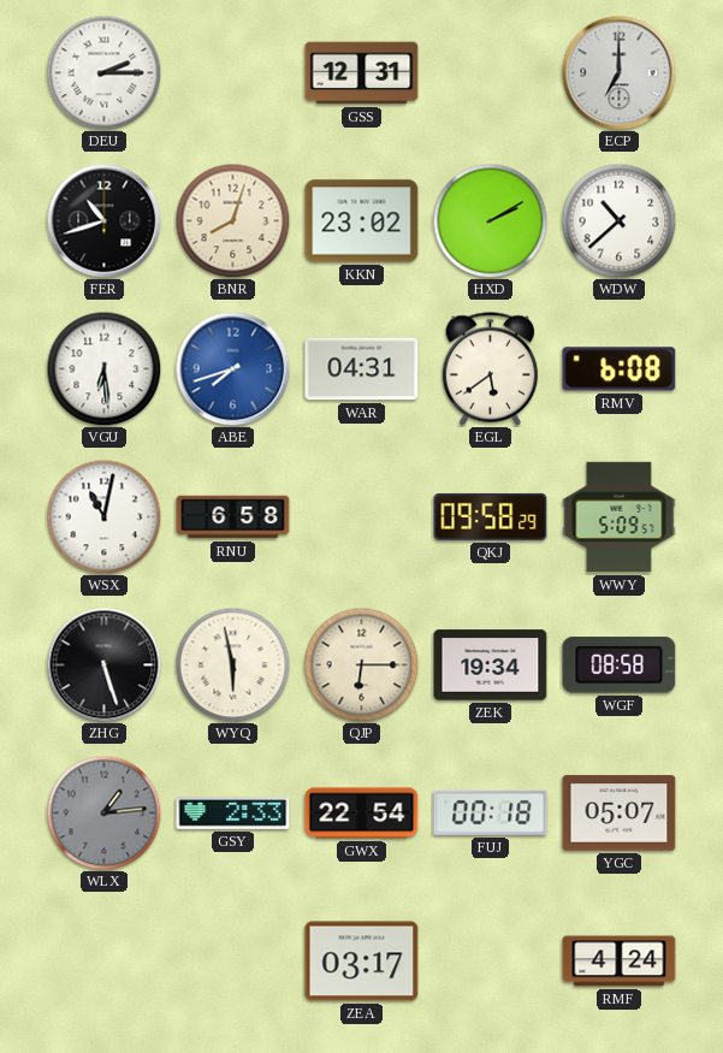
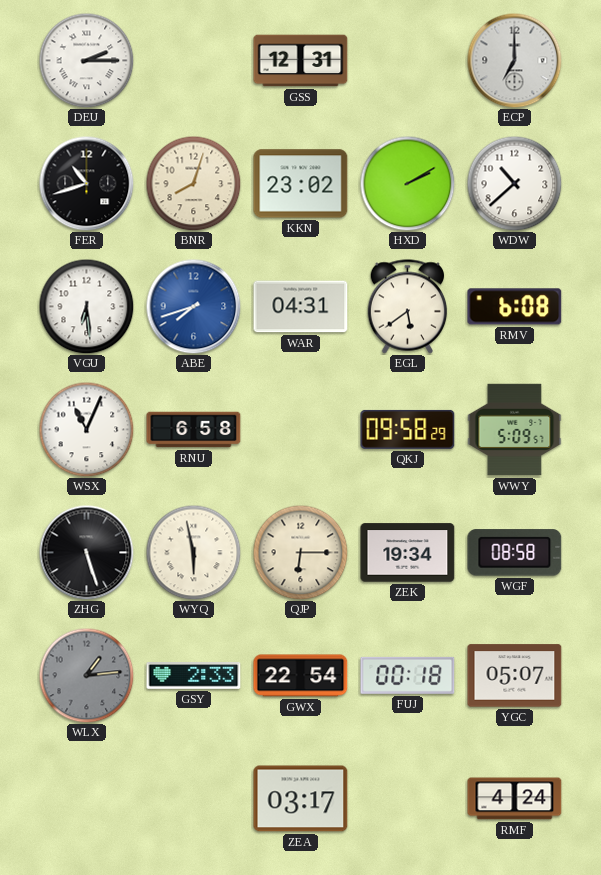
WSX: 11:02 -> 11:04 (86, 429)
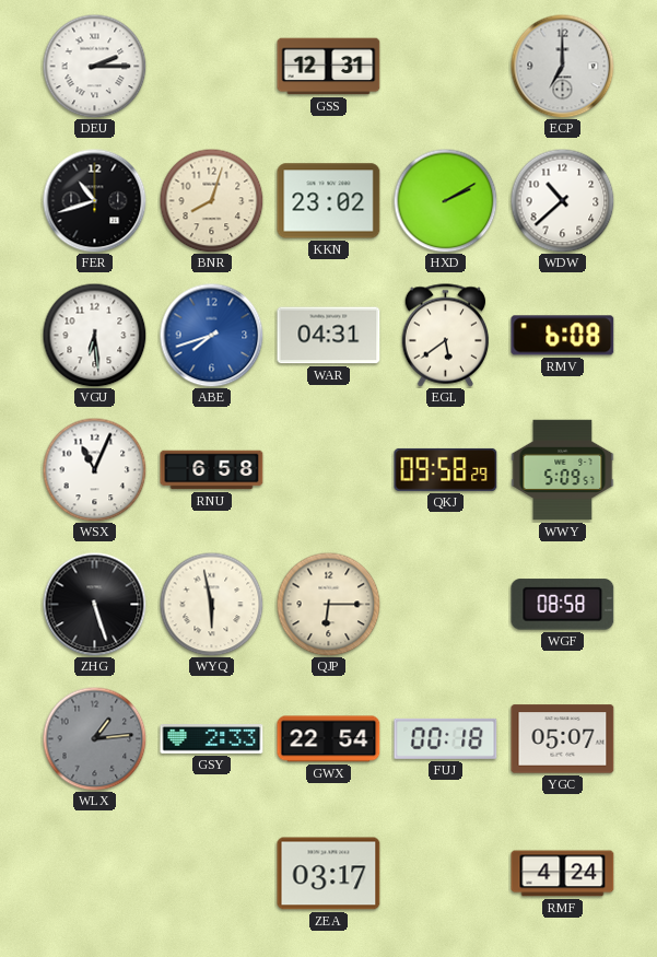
ZEK: 19:34 -> none (408, 553)
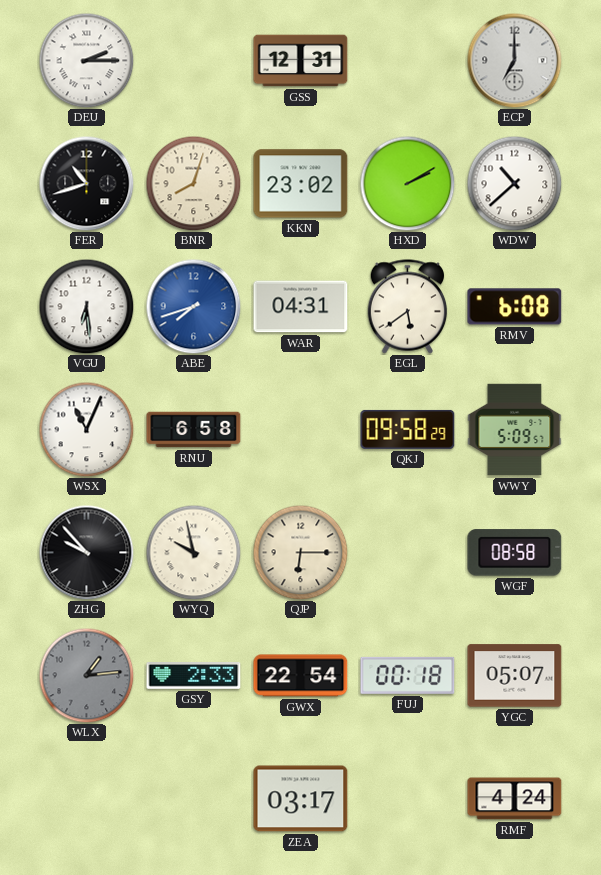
ZHG: 5:27 -> 9:53 (86, 552)
WYQ: 5:58 -> 9:58 (193, 552)
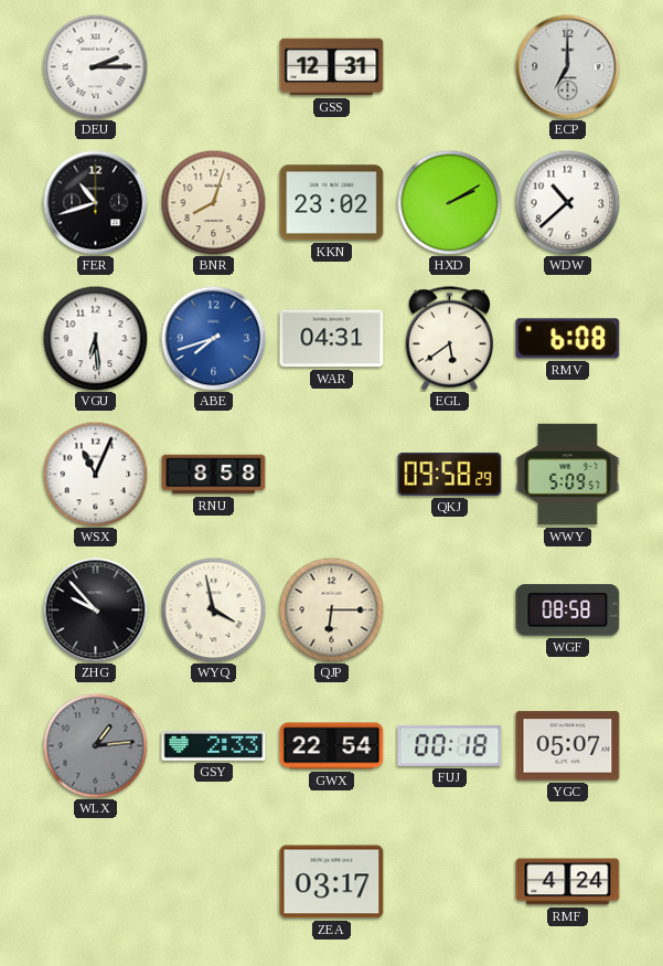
RNU: 6:58 -> 8:58 (214, 475)
WYQ: 9:58 -> 3:58 (213, 609)
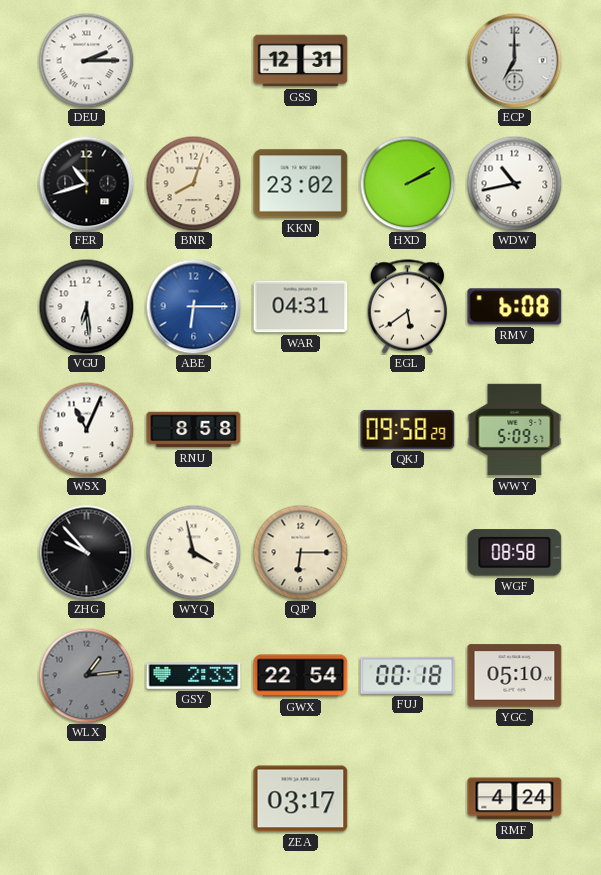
WDW: 10:38 -> 10:43 (514, 183)
ABE: 7:42 -> 6:15 (193, 306)
YGC: 05:07 -> 05:10 (515, 676)
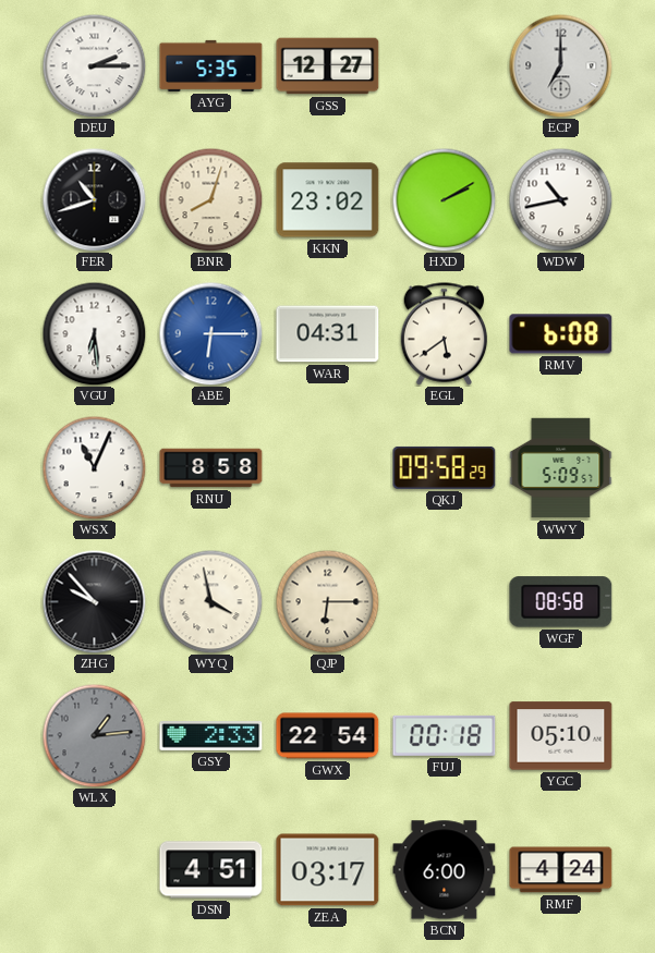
AYG: none -> 5:35 (211, 65)
GSS: 12:31 -> 12:27 (328, 66)
DSN: none -> 4:51 (211, 870)
BCN: none -> 6:00 (445, 870)
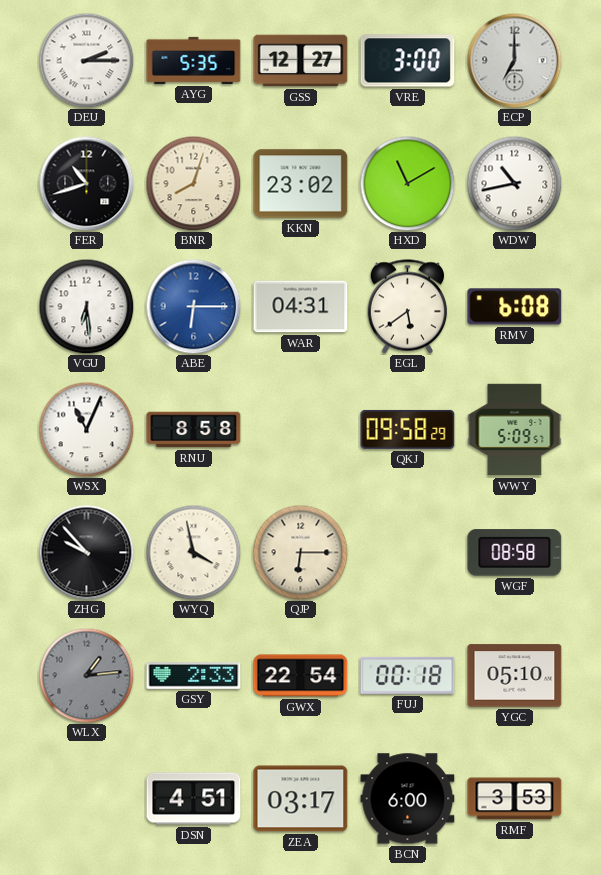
VRE: none -> 3:00 (408, 61)
HXD: 2:10 -> 11:10 (407, 183)
RMF: 4:24 -> 3:53 (515, 799)
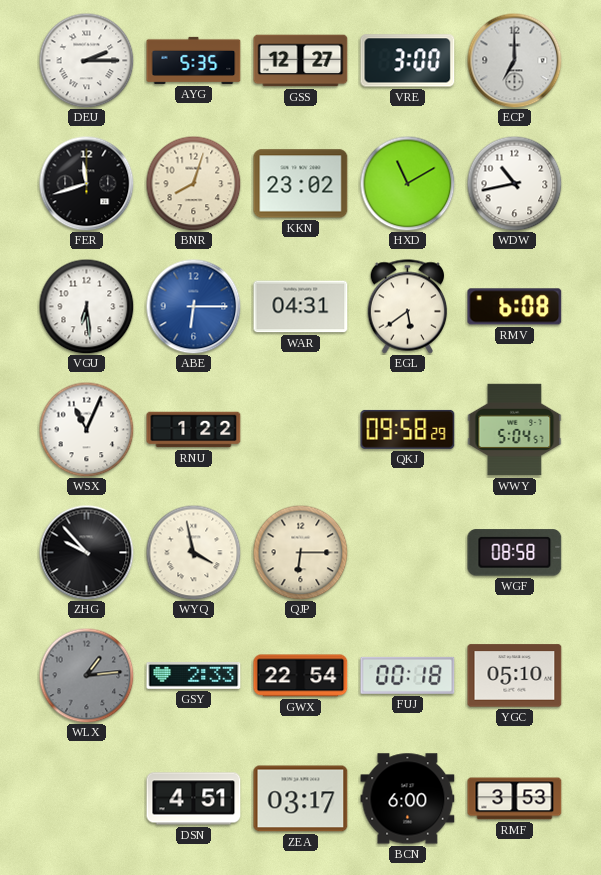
FER: 10:42 -> 11:42 (86, 183)
RNU: 8:58 -> 1:22 (194, 430)
WWY: 5:09 -> 5:04 (515, 430)
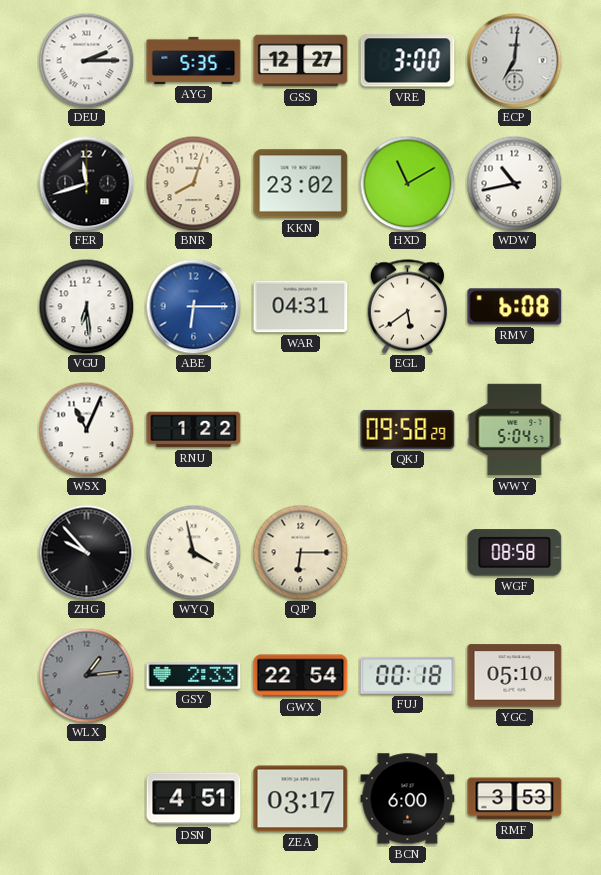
ECP: 7:00 -> 7:01 (514, 60)
